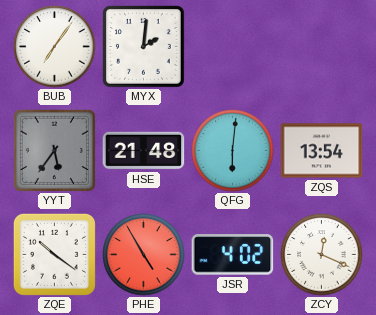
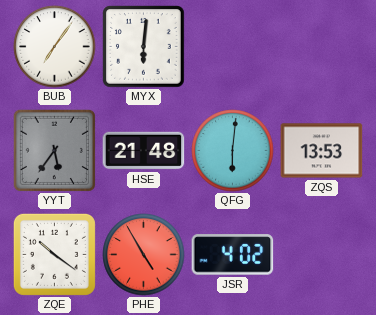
MYX: 2:01 -> 6:01 (144, 47)
ZQS: 13:54 -> 13:53 (322, 151)
ZCY: 12:19 -> none (322, 255)
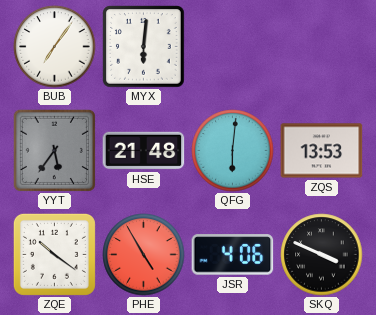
JSR: 4:02 -> 4:06 (233, 255)
SKQ: none -> 3:49 (322, 255)
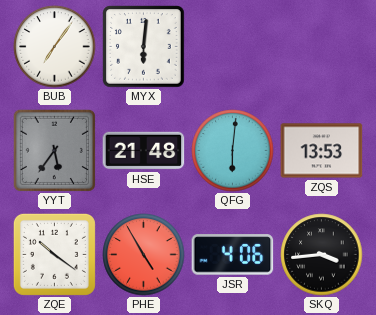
SKQ: 3:49 -> 3:44 (322, 255)
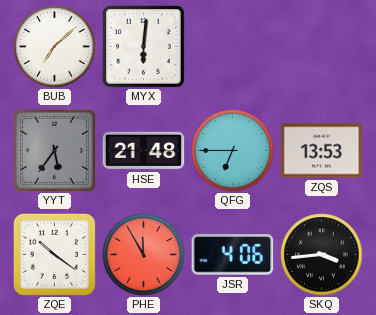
BUB: 7:06 -> 7:08 (55, 47)
QFG: 6:01 -> 6:45 (233, 151)
PHE: 4:55 -> 11:55 (144, 255)
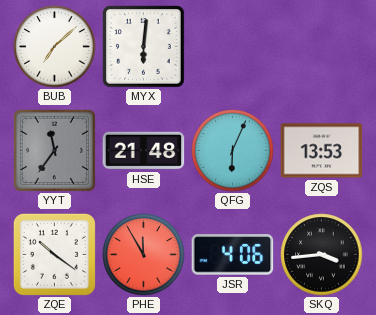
YYT: 5:36 -> 11:36 (54, 150)
QFG: 6:45 -> 6:04 (233, 151)
